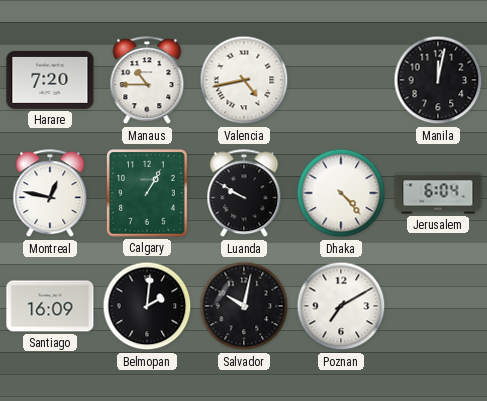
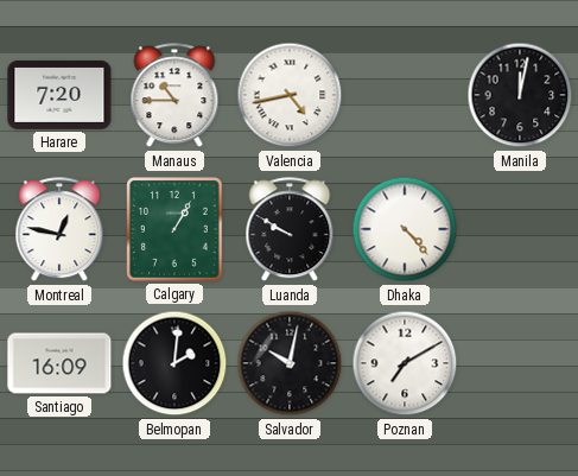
Jerusalem: 6:04 -> none (438, 193)
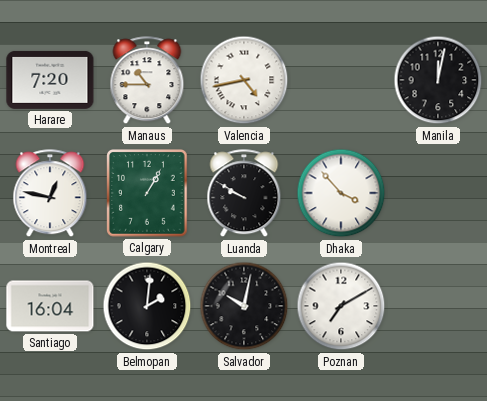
Dhaka: 4:23 -> 3:53 (341, 193)
Santiago: 16:09 -> 16:04 (50, 306)
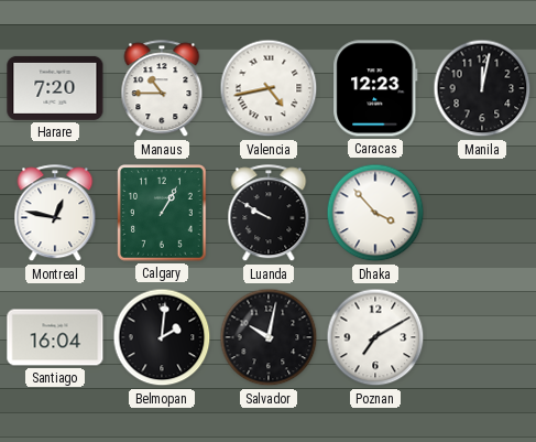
Caracas: none -> 12:23 (375, 88)
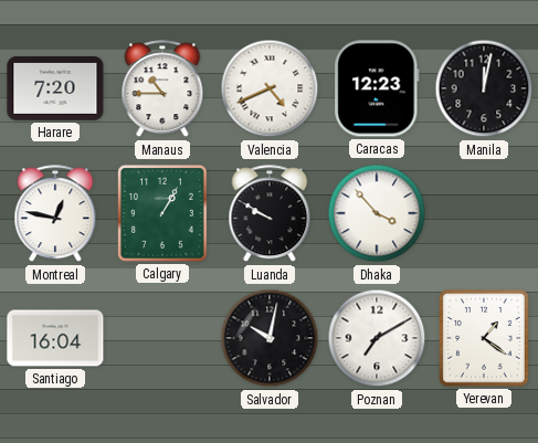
Valencia: 4:43 -> 4:41 (270, 88)
Belmopan: 2:01 -> none (162, 337)
Yerevan: none -> 1:21 (485, 339)
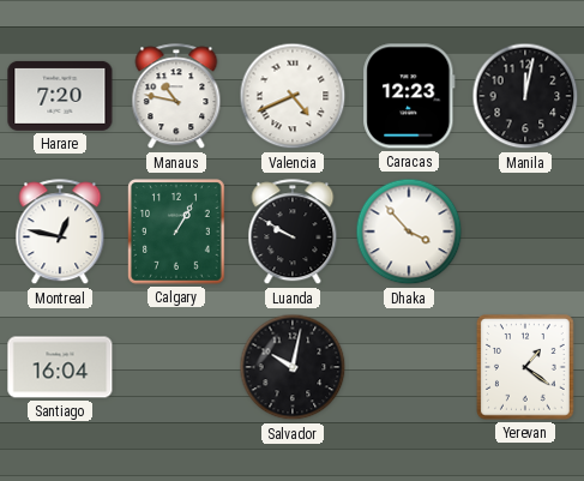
Manaus: 10:45 -> 10:47 (176, 97)
Poznan: 7:10 -> none (377, 338)
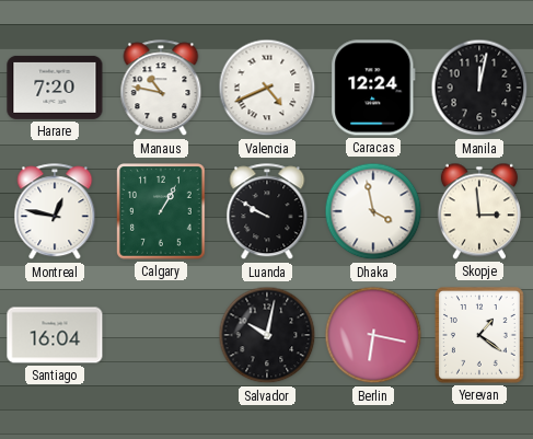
Caracas: 12:23 -> 12:24 (373, 88)
Dhaka: 3:53 -> 3:58 (373, 211)
Skopje: none -> 2:59 (479, 211)
Berlin: none -> 6:17 (373, 335)
